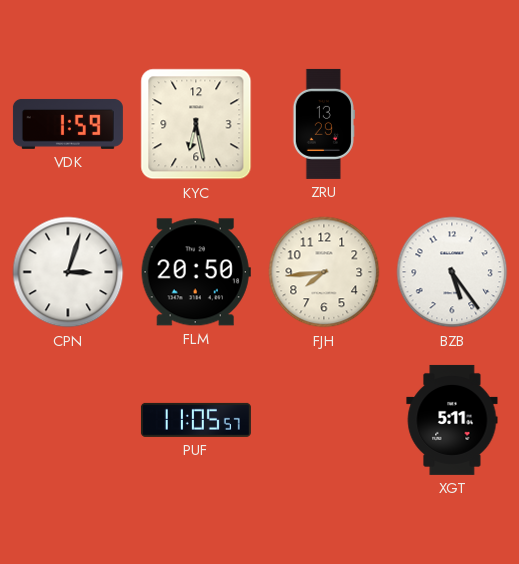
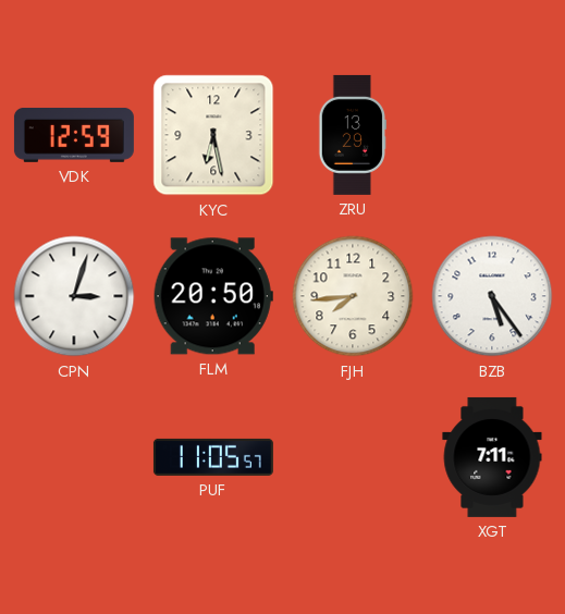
VDK: 1:59 -> 12:59 (74, 135)
XGT: 5:11 -> 7:11 (492, 457)
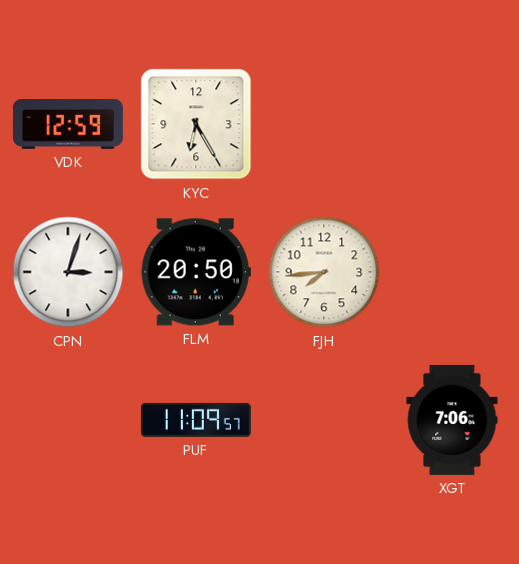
KYC: 6:28 -> 6:25 (196, 124)
ZRU: 13:29 -> none (352, 135)
BZB: 5:24 -> none (492, 296)
PUF: 11:05 -> 11:09 (196, 420)
XGT: 7:11 -> 7:06 (452, 420)
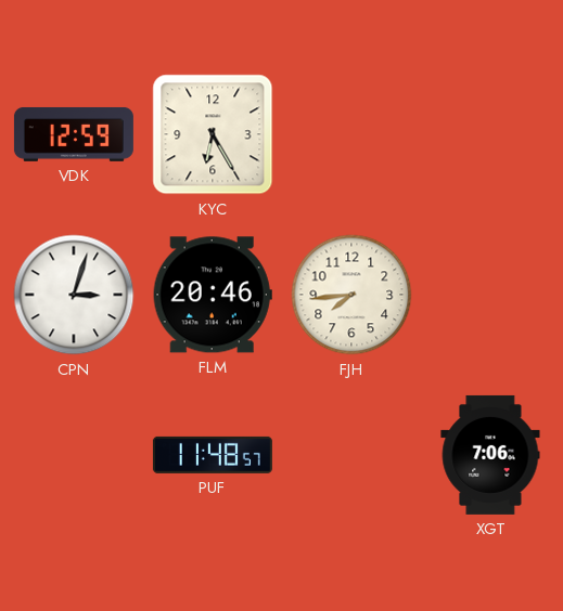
FLM: 20:50 -> 20:46 (213, 295)
PUF: 11:09 -> 11:48 (213, 455)
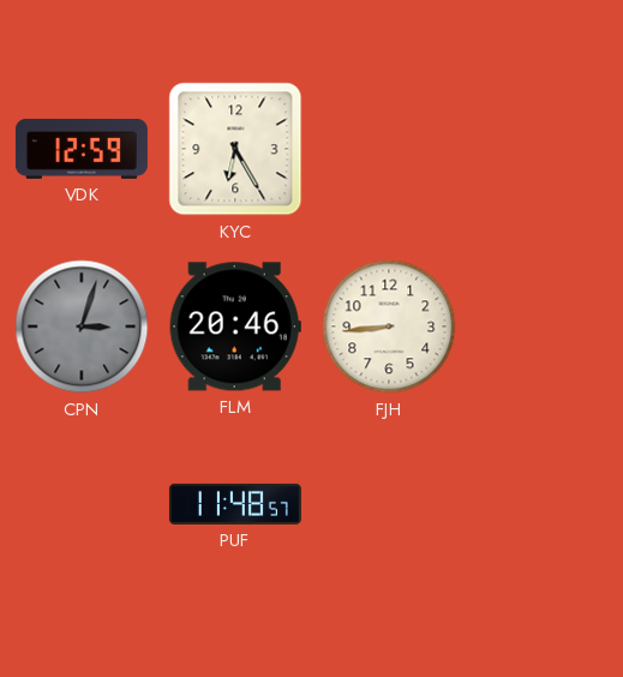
CPN dial: white -> grey (82, 326)
FJH: 7:44 -> 8:44 (389, 326)
XGT: 7:06 -> none (490, 455)
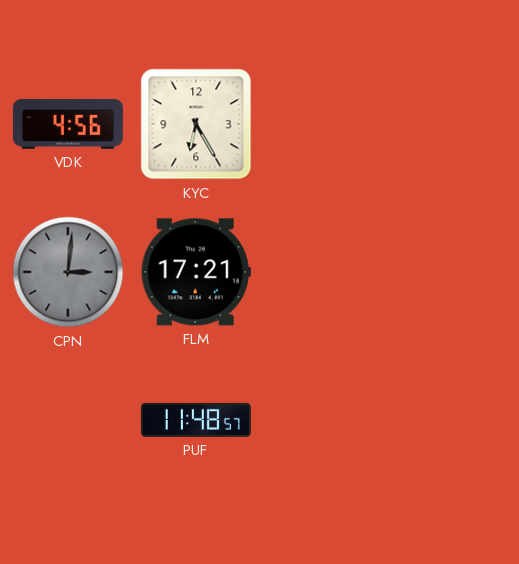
VDK: 12:59 -> 4:56 (68, 124)
CPN: 3:03 -> 3:01 (68, 272)
FLM: 20:46 -> 17:21 (196, 272)
FJH: 8:44 -> none (389, 326)
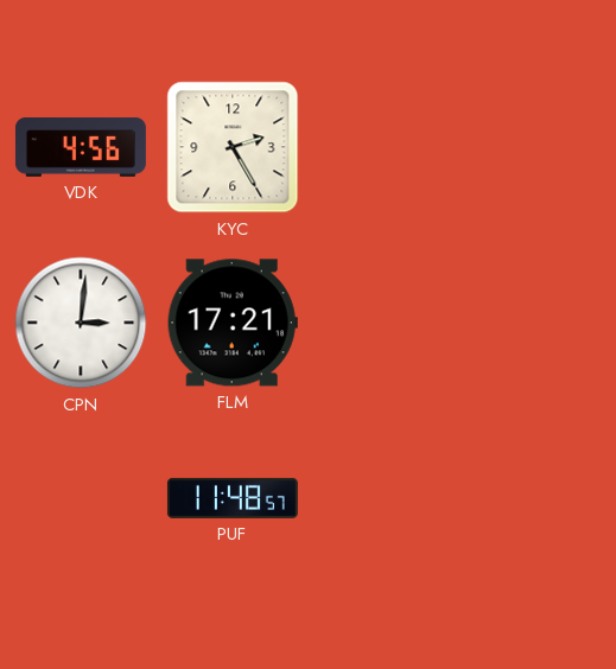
KYC: 6:25 -> 2:25 (233, 147)
CPN dial: grey -> white (81, 323)
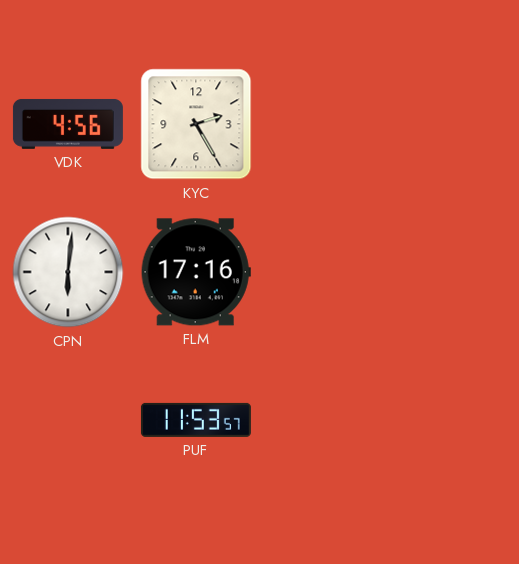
CPN: 3:01 -> 6:01 (68, 272)
FLM: 17:21 -> 17:16 (196, 272)
PUF: 11:48 -> 11:53 (196, 420)
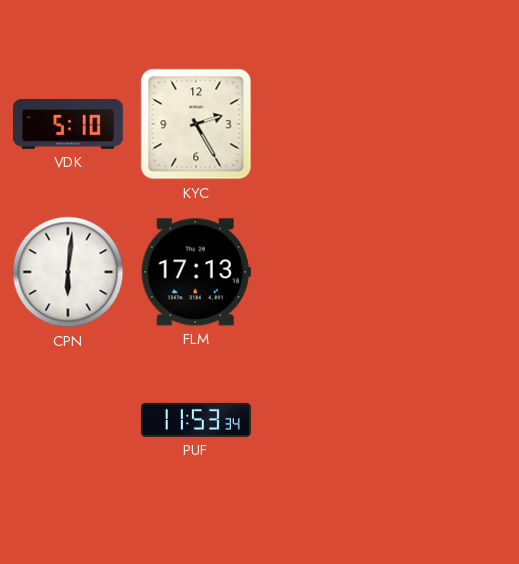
VDK: 4:56 -> 5:10 (68, 124)
FLM: 17:16 -> 17:13 (196, 272)
PUF: 11:53:57 -> 11:53:34 (196, 420)
